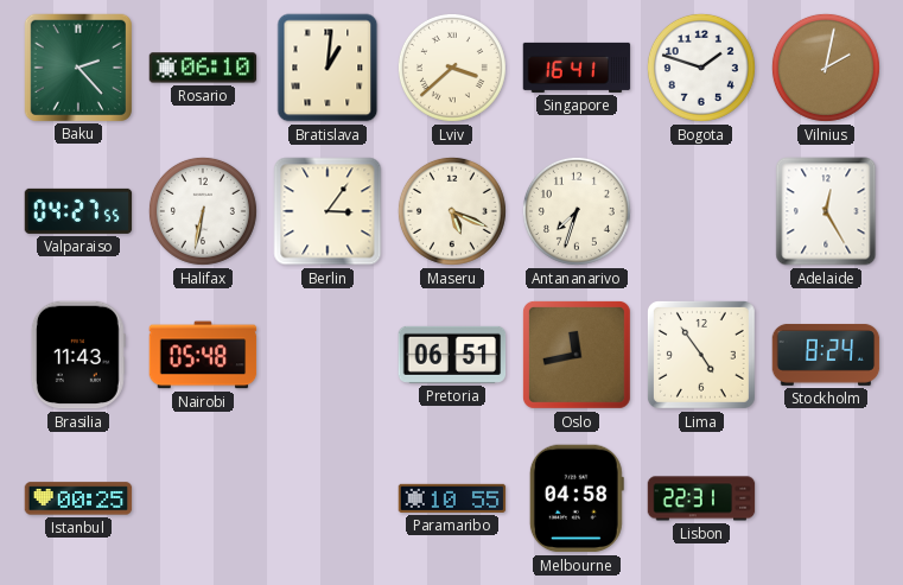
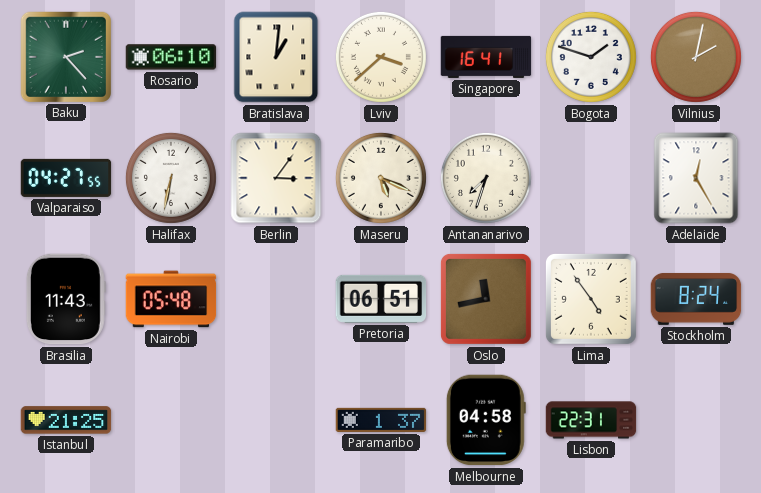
Istanbul: 00:25 -> 21:25 (66, 420)
Paramaribo: 10:55 -> 1:37 (381, 420)
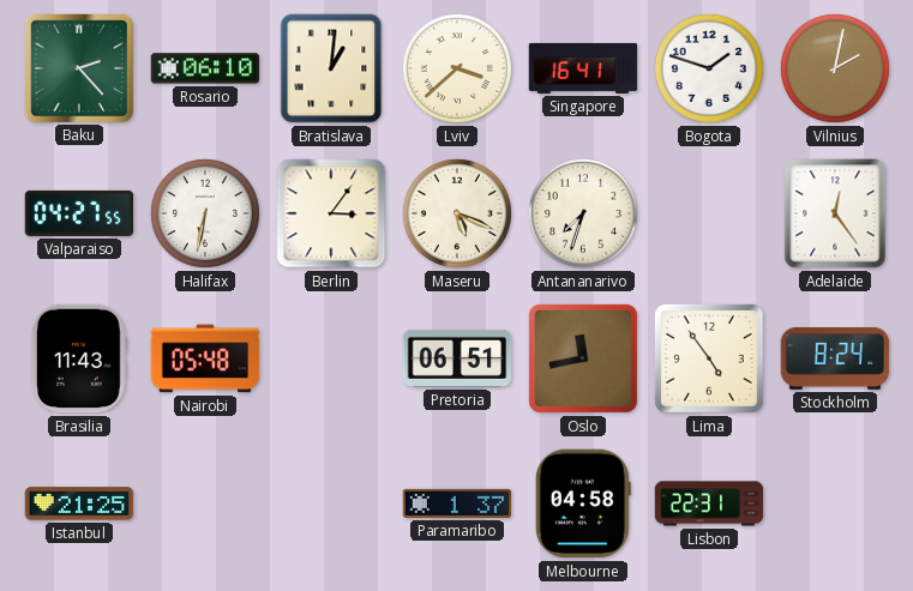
Adelaide: 12:25 -> 12:24 (835, 213)
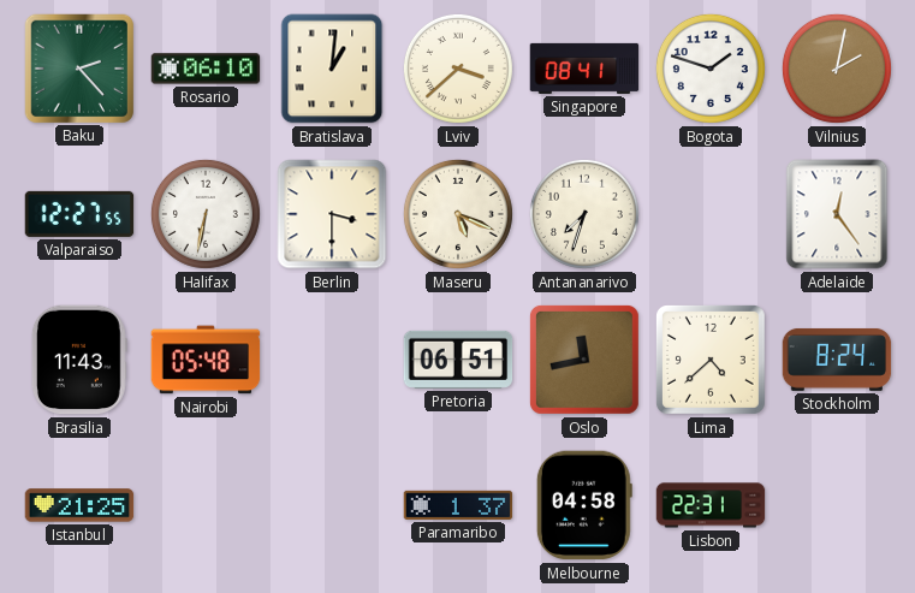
Singapore: 16:41 -> 08:41 (584, 69)
Valparaiso: 04:27 -> 12:27 (79, 214)
Berlin: 3:06 -> 3:30 (332, 214)
Lima: 4:54 -> 4:38 (711, 360)
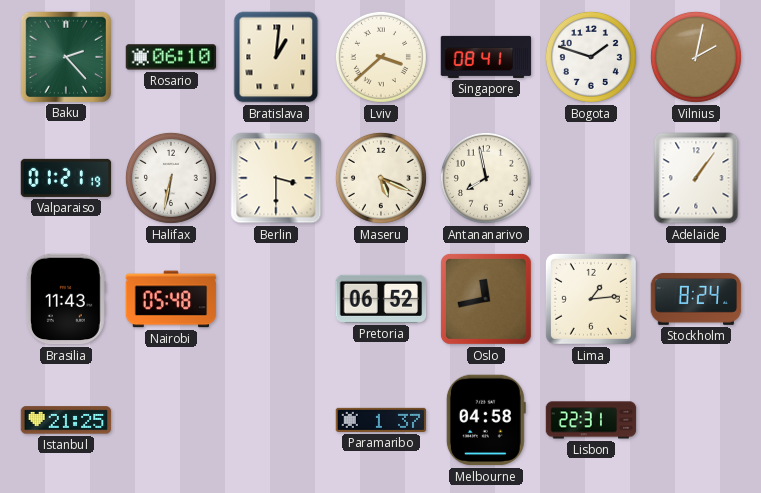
Valparaiso: 12:27 -> 01:21 (66, 178)
Antananarivo: 7:33 -> 7:58 (486, 178)
Adelaide: 12:24 -> 1:06 (696, 178)
Pretoria: 06:51 -> 06:52 (381, 299)
Lima: 4:38 -> 1:14 (591, 299)
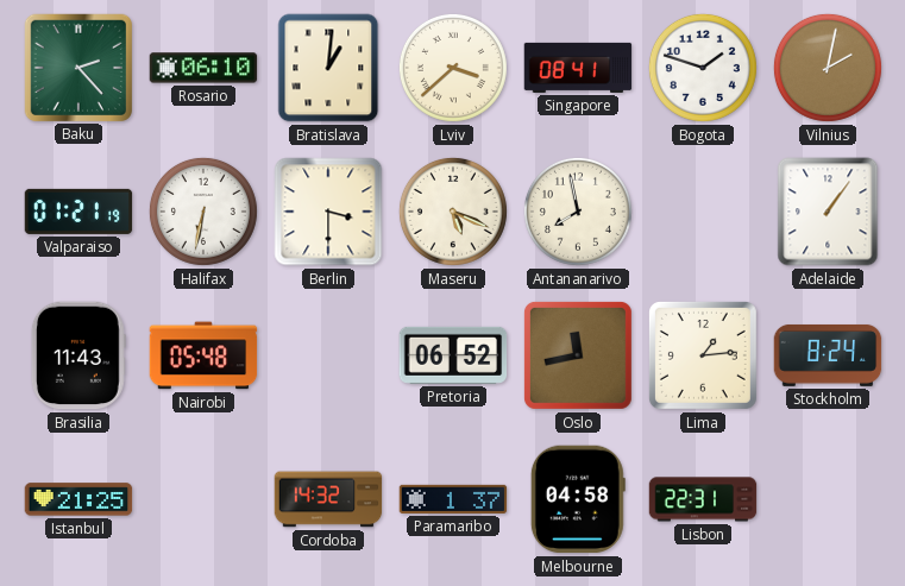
Cordoba: none -> 14:32 (328, 499)
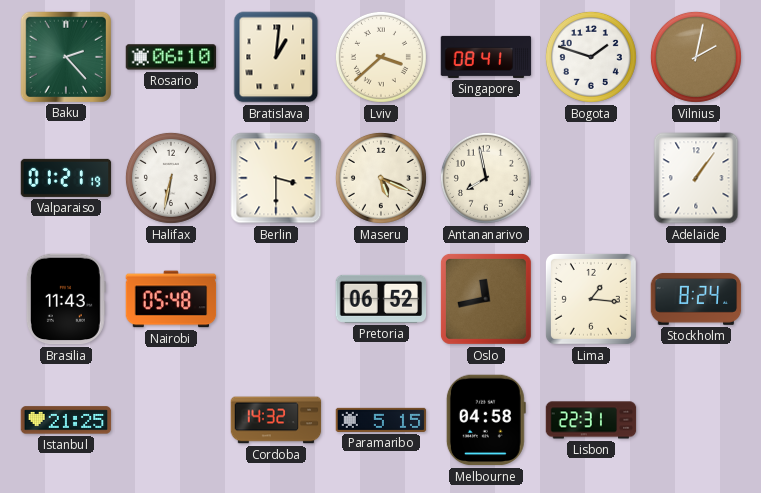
Lima: 1:14 -> 1:16 (591, 299)
Paramaribo: 1:37 -> 5:15 (381, 420)
